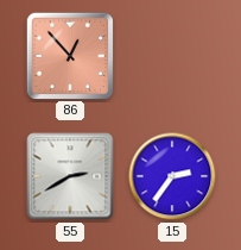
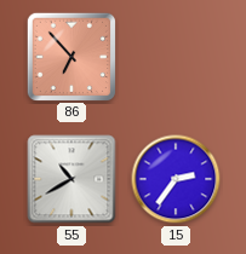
86: 12:53 -> 6:53 (70, 56)
55: 2:40 -> 10:40 (71, 179)
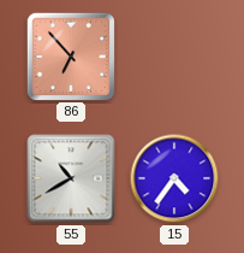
15: 2:36 -> 4:36 (174, 178)
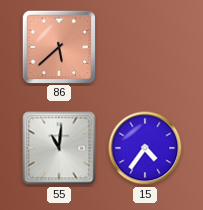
86: 6:53 -> 5:38 (58, 46)
55: 10:40 -> 11:01 (59, 148)
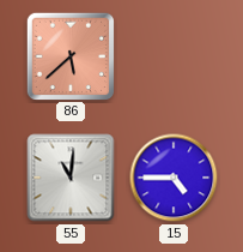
15: 4:36 -> 4:45 (174, 178)
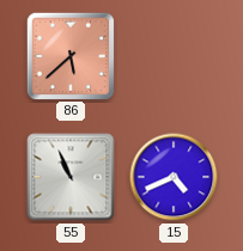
55: 11:01 -> 10:56 (71, 177)
15: 4:45 -> 4:41 (174, 177)
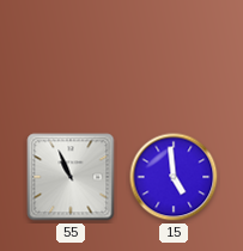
86: 5:38 -> none (69, 55)
15: 4:41 -> 4:59 (174, 177)
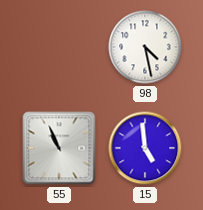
98: none -> 4:28 (145, 47)
